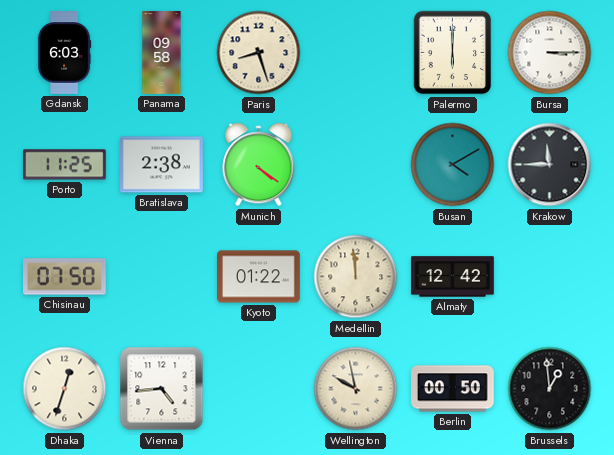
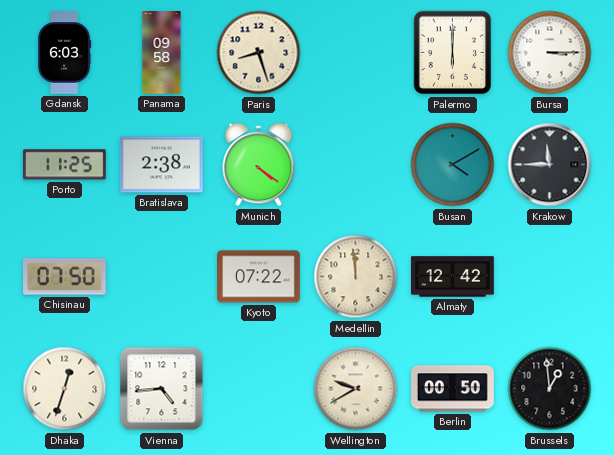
Kyoto: 01:22 -> 07:22 (259, 277)
Wellington: 9:58 -> 9:40 (356, 389)
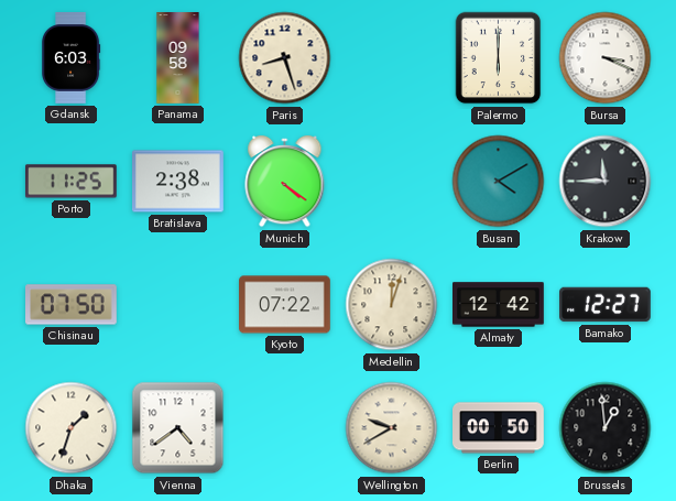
Bursa: 3:15 -> 3:19 (606, 58)
Medellin: 11:59 -> 12:03 (392, 305)
Bamako: none -> 12:27 (606, 305)
Dhaka: 12:33 -> 1:33 (72, 428)
Vienna: 4:44 -> 4:39 (178, 428)
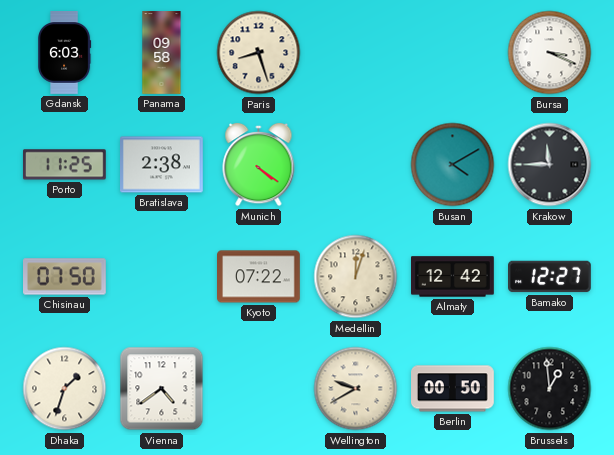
Palermo: 6:00 -> none (499, 58)
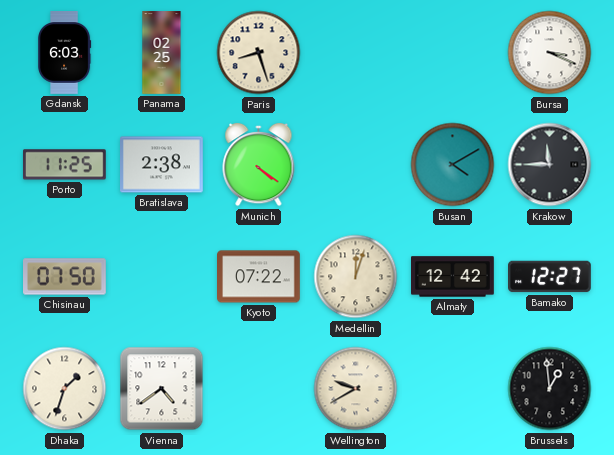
Panama: 09:58 -> 02:25 (162, 53)
Berlin: 00:50 -> none (453, 389)
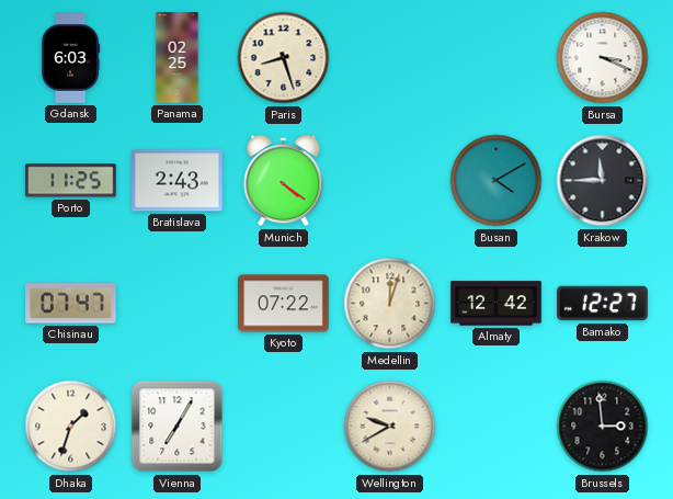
Bratislava: 2:38 -> 2:43 (178, 181)
Chisinau: 07:50 -> 07:47 (71, 304)
Vienna: 4:39 -> 7:05 (178, 427)
Brussels: 12:59 -> 2:59 (603, 427)
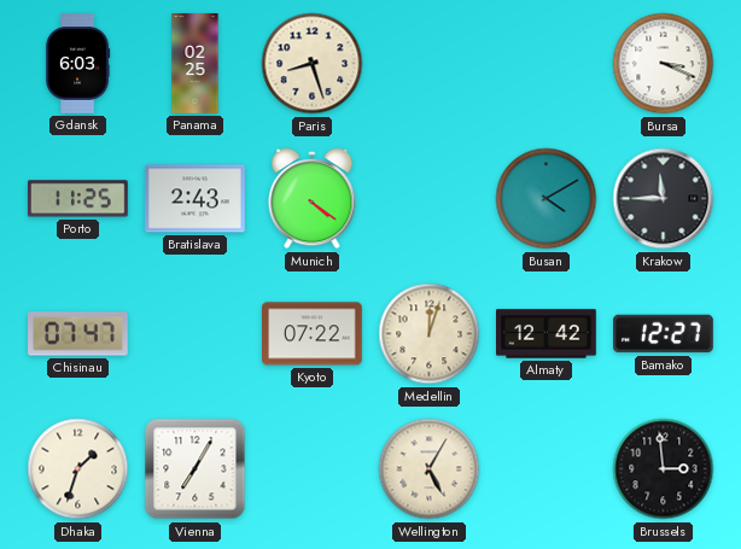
Wellington: 9:40 -> 5:05 (430, 469)
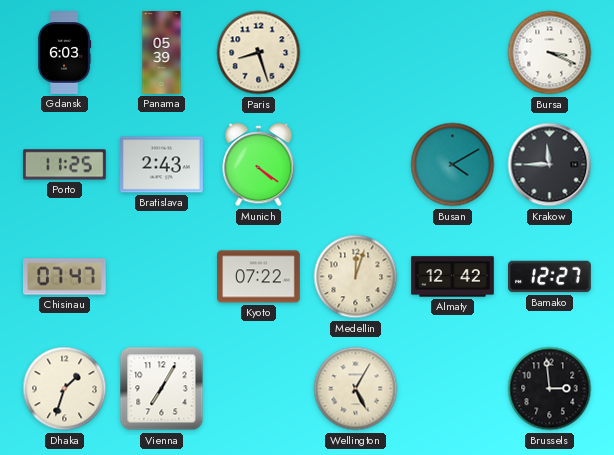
Panama: 02:25 -> 05:39 (162, 53)
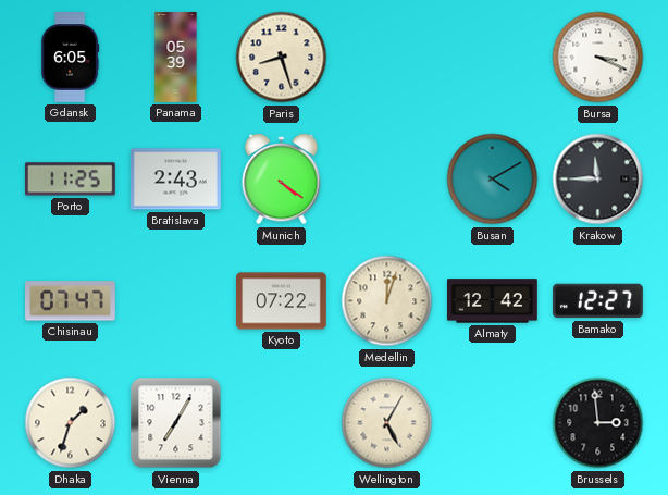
Gdansk: 6:03 -> 6:05 (70, 58)
